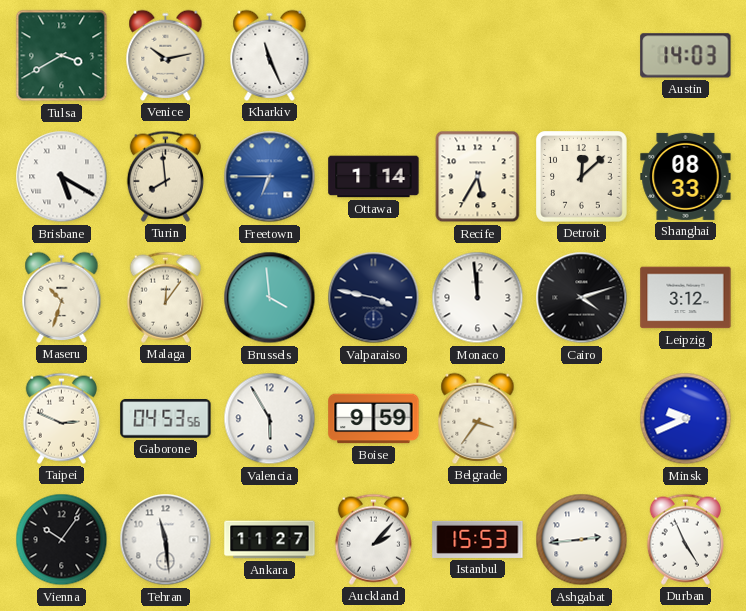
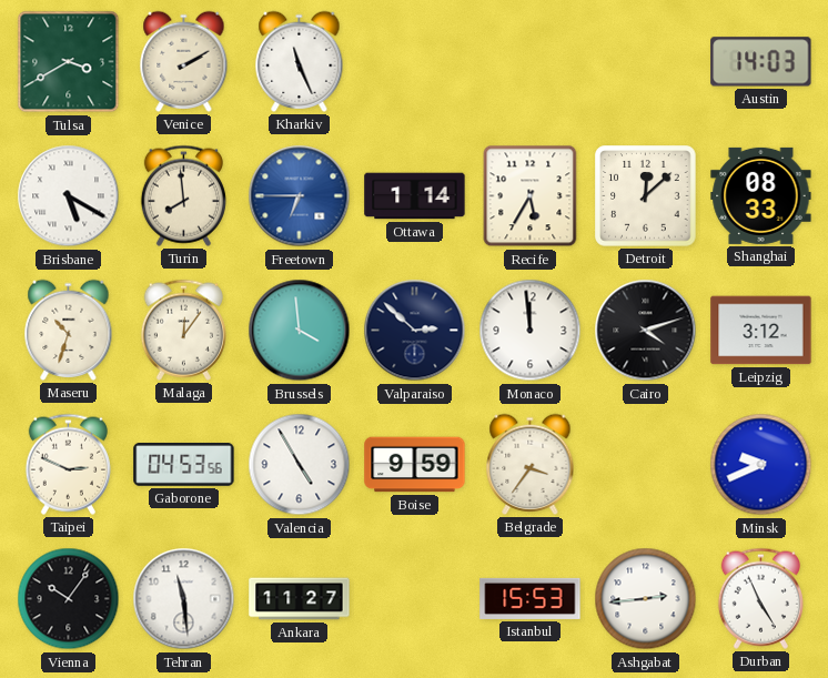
Venice: 10:13 -> 2:10 (184, 61)
Valparaiso: 3:47 -> 2:52 (415, 331)
Valencia: 5:55 -> 4:55 (300, 465)
Auckland: 2:07 -> none (373, 539)
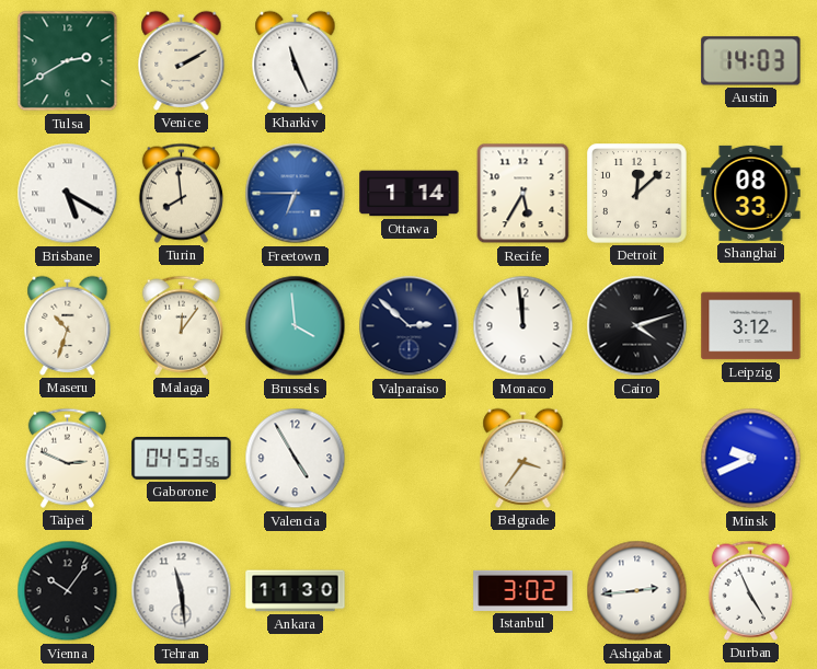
Tulsa: 3:40 -> 2:40 (68, 61)
Boise: 9:59 -> none (415, 465)
Ankara: 11:27 -> 11:30 (296, 591)
Istanbul: 15:53 -> 3:02 (523, 590)
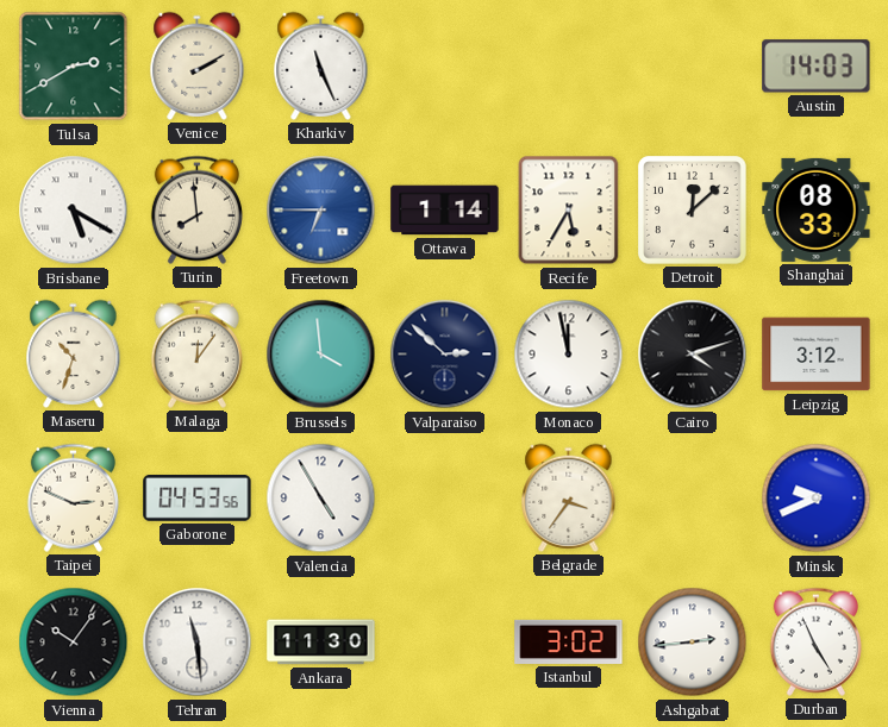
Monaco: 11:59 -> 11:58 (569, 355)
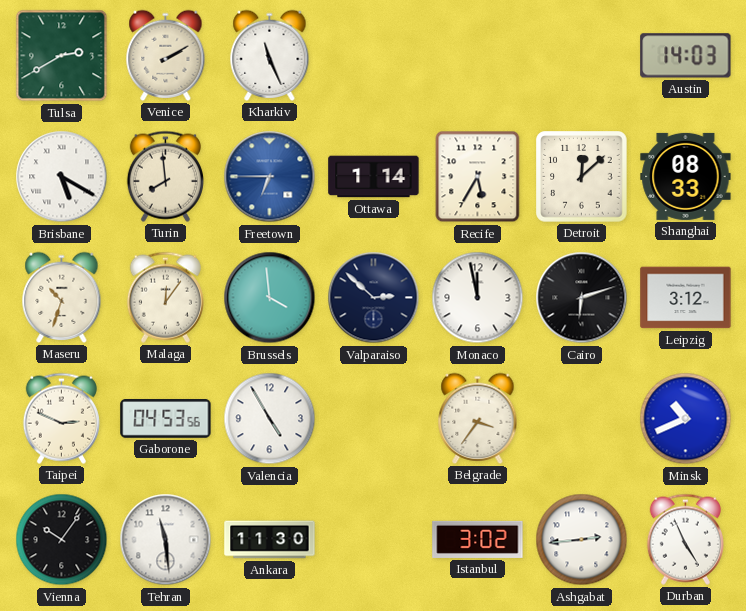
Cairo: 4:12 -> 6:12 (582, 298)
Minsk: 9:41 -> 10:41 (686, 419)
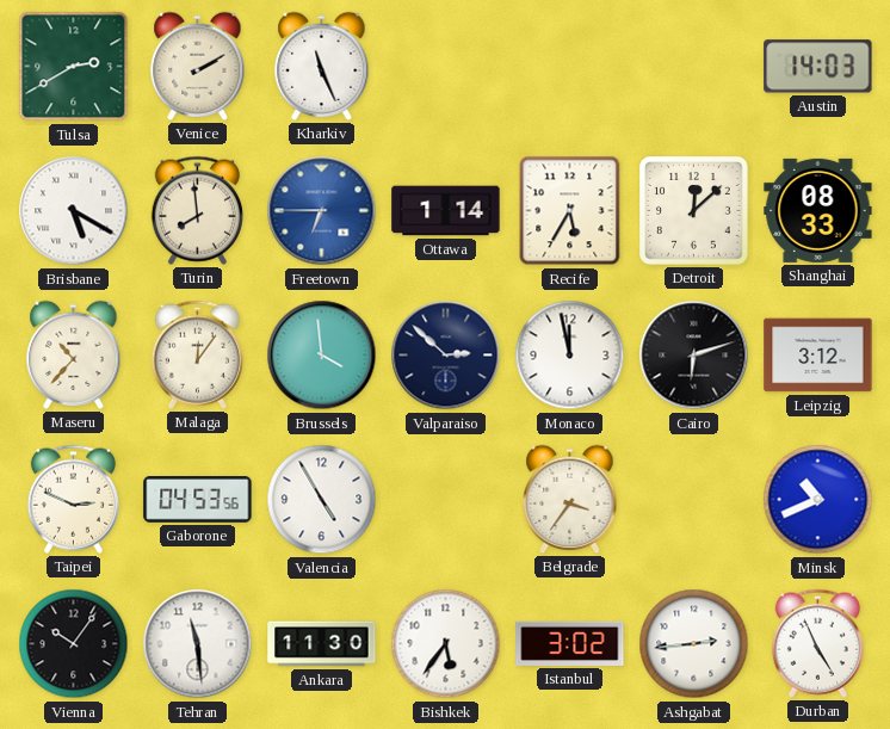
Maseru: 10:33 -> 10:37 (74, 354)
Bishkek: none -> 5:36 (446, 644)
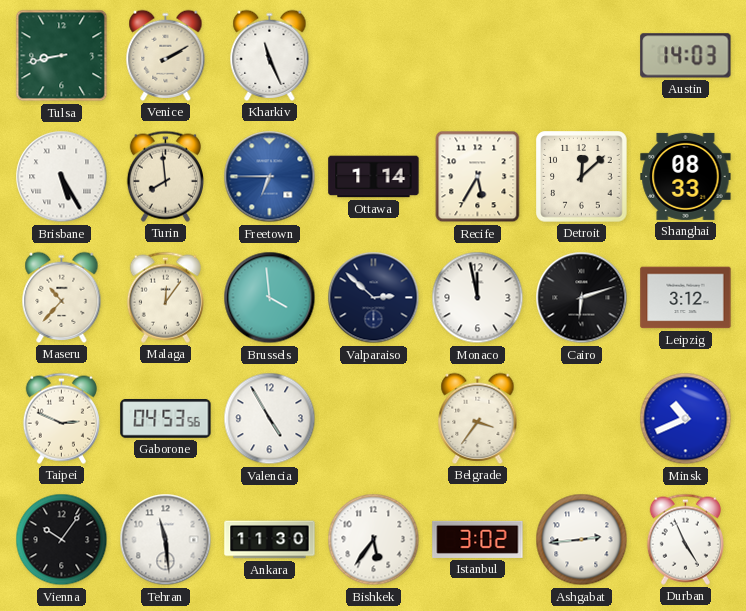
Tulsa: 2:40 -> 8:43 (62, 56)
Brisbane: 5:20 -> 5:25 (62, 177)
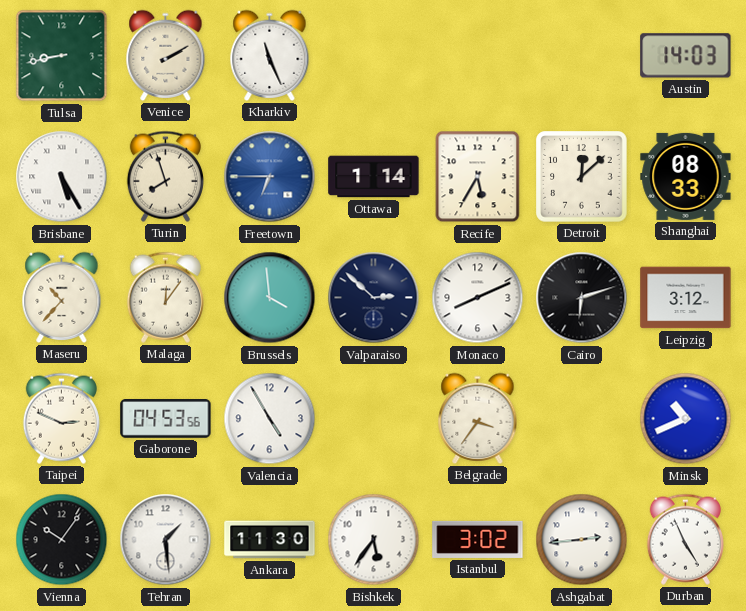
Turin: 7:59 -> 7:57 (165, 176)
Monaco: 11:58 -> 8:11 (478, 298)
Tehran: 11:29 -> 1:29 (166, 540)
